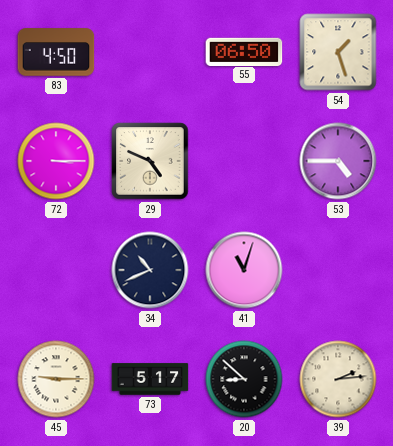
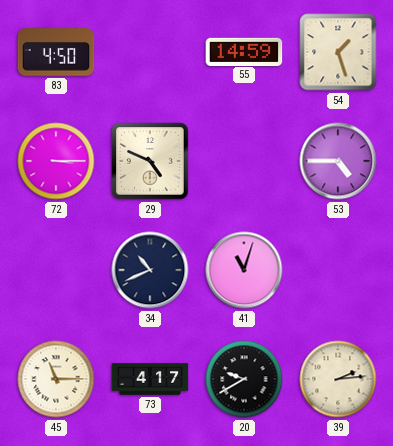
55: 06:50 -> 14:59 (244, 51)
45: 9:15 -> 11:15 (56, 379)
73: 5:17 -> 4:17 (150, 379)
20: 8:52 -> 9:40 (244, 379)
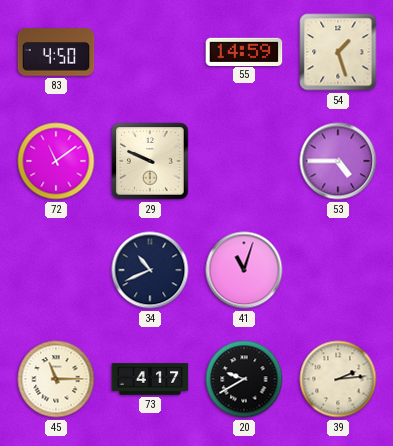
72: 3:15 -> 11:09 (56, 161)
29: 4:49 -> 9:49 (150, 161)
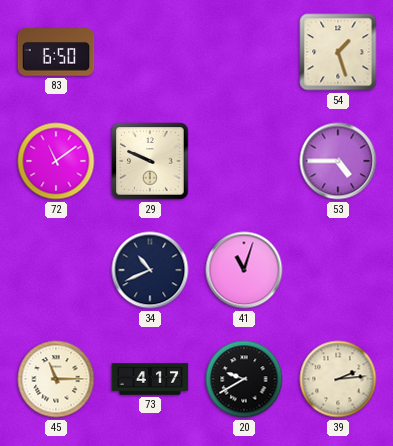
83: 4:50 -> 6:50 (56, 52)
55: 14:59 -> none (244, 51)
